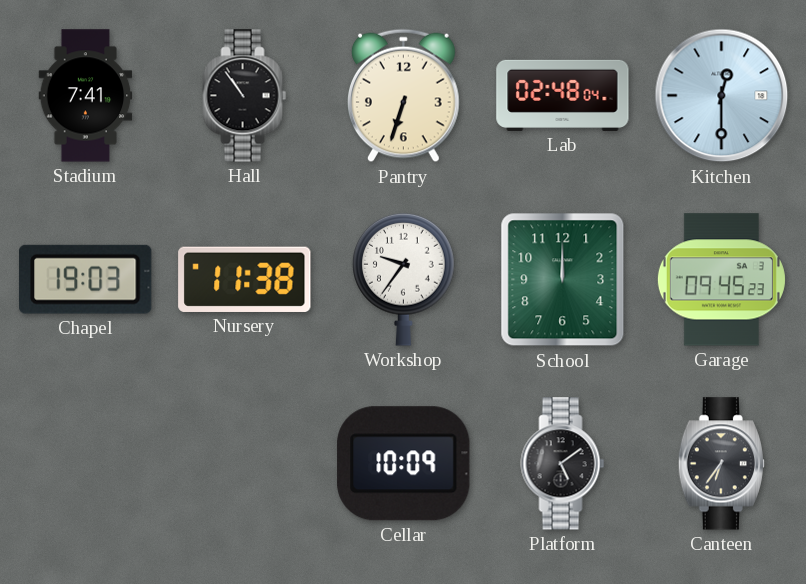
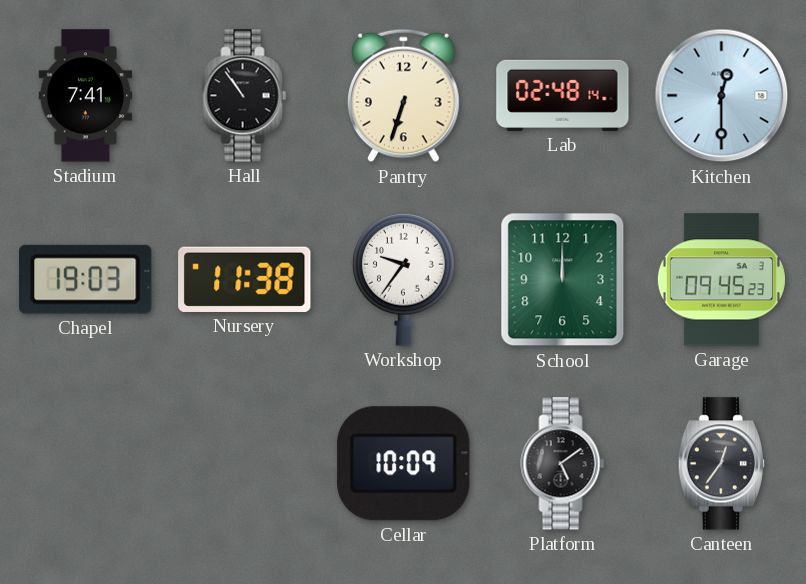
Lab: 02:48:04 -> 02:48:14 (563, 95)
Canteen: 6:36 -> 12:36 (721, 464)
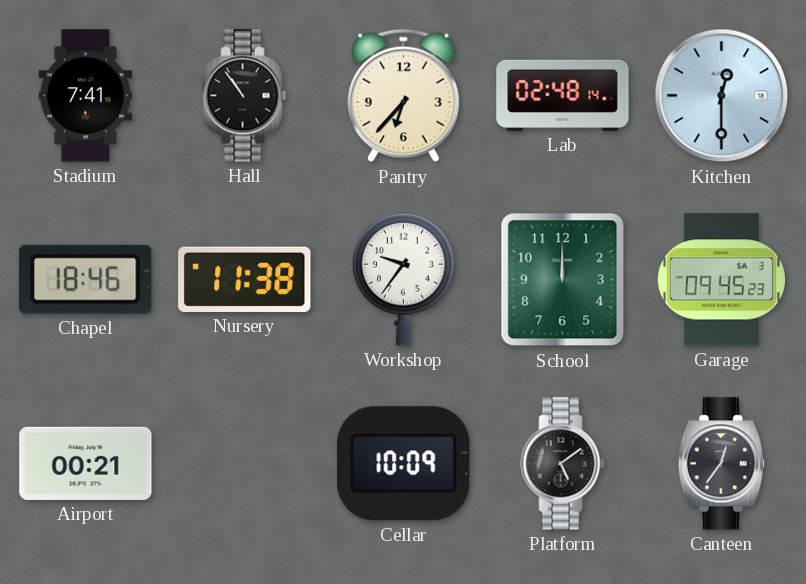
Pantry: 6:33 -> 6:37 (404, 96)
Chapel: 19:03 -> 18:46 (86, 279)
Airport: none -> 00:21 (86, 463)
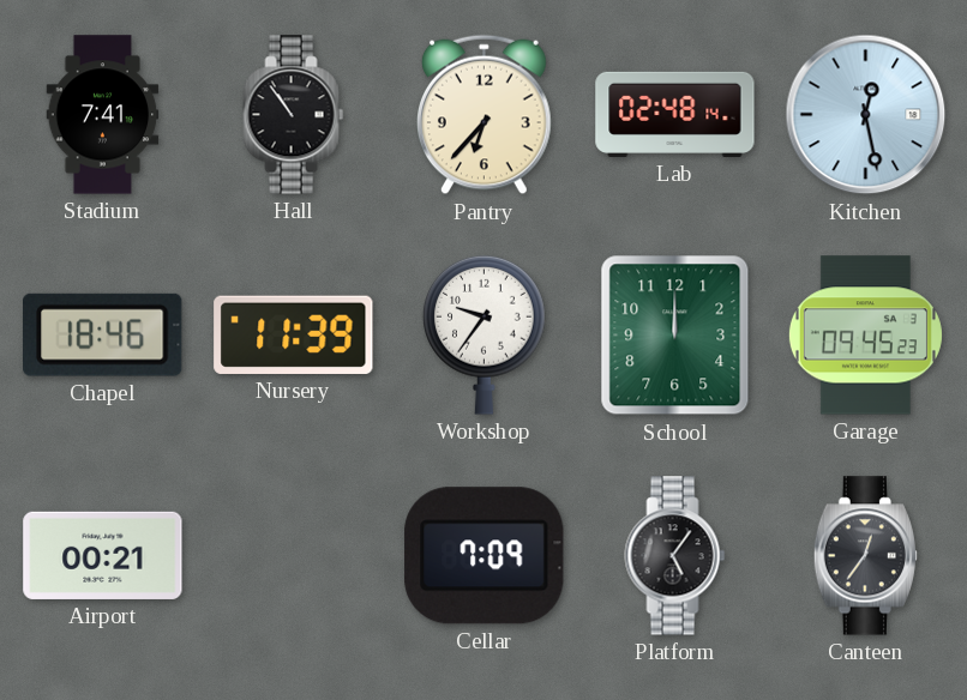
Kitchen: 12:30 -> 12:28 (866, 115)
Nursery: 11:38 -> 11:39 (294, 334)
Cellar: 10:09 -> 7:09 (485, 556)
Platform: 5:09 -> 5:06 (675, 556)
